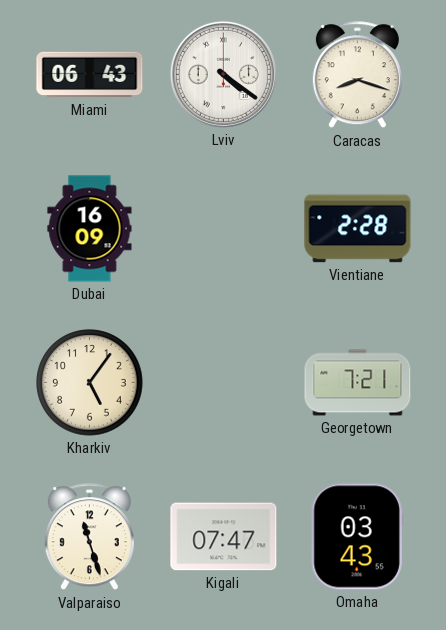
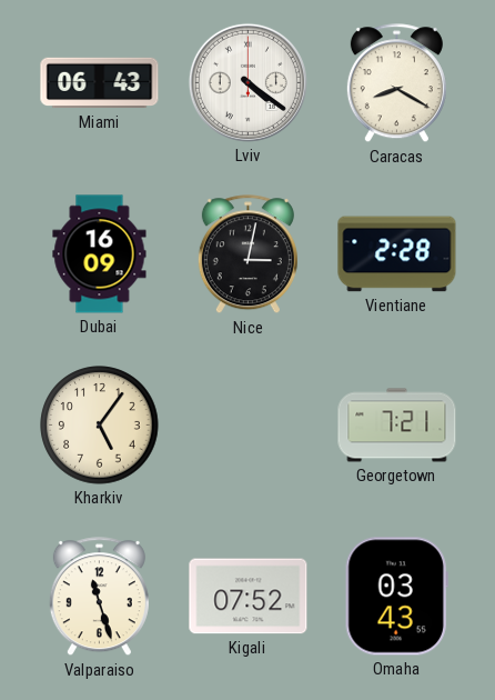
Caracas: 8:18 -> 8:20 (396, 83)
Nice: none -> 3:02 (247, 254)
Kigali: 07:47 -> 07:52 (249, 597)
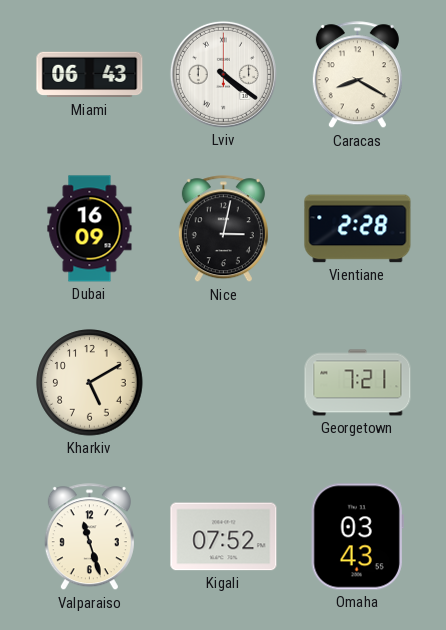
Kharkiv: 5:06 -> 5:10 (90, 383)
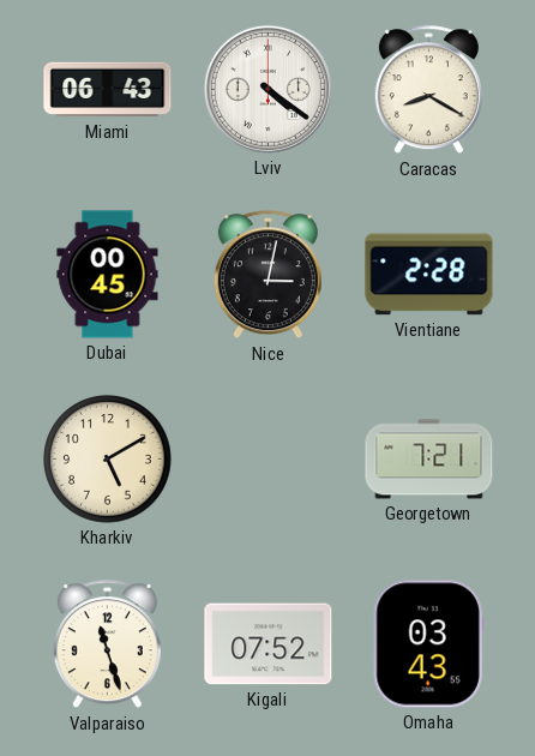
Dubai: 16:09 -> 00:45 (108, 275)
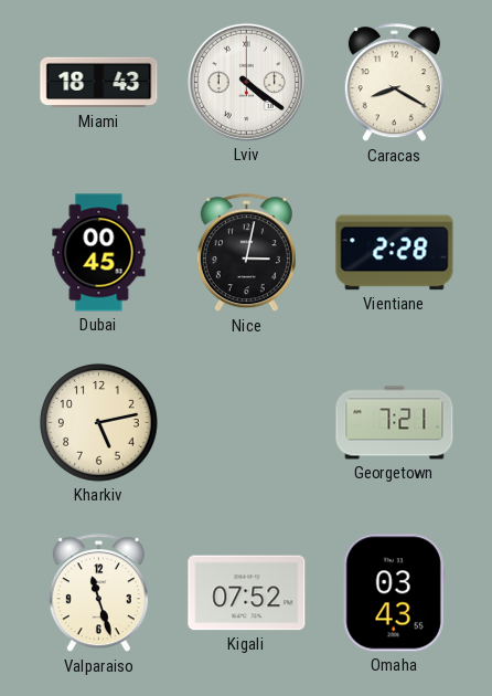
Miami: 06:43 -> 18:43 (99, 83)
Kharkiv: 5:10 -> 5:13 (99, 423)
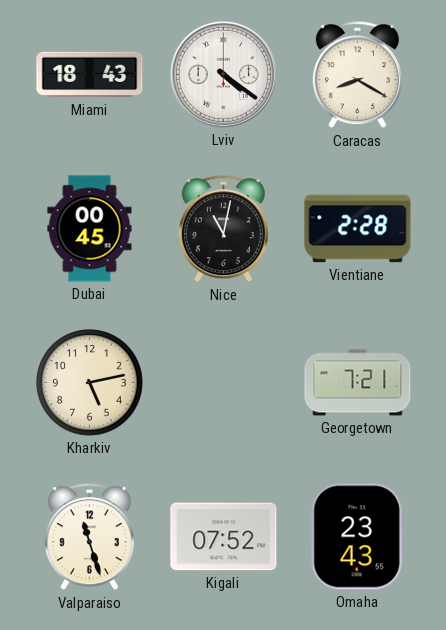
Nice: 3:02 -> 11:02 (223, 229)
Omaha: 03:43 -> 23:43 (357, 537)
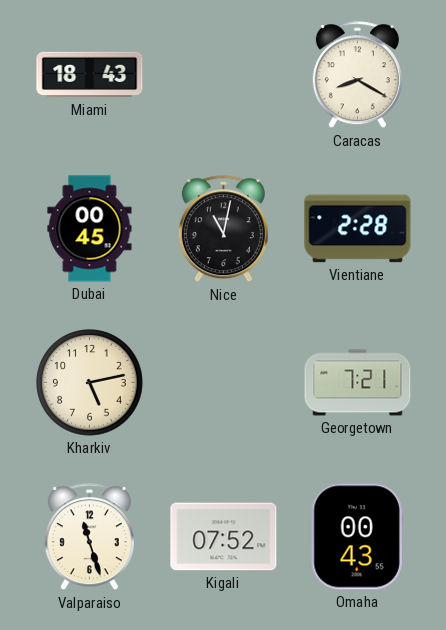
Lviv: 4:21 -> none (223, 74)
Omaha: 23:43 -> 00:43 (357, 537)
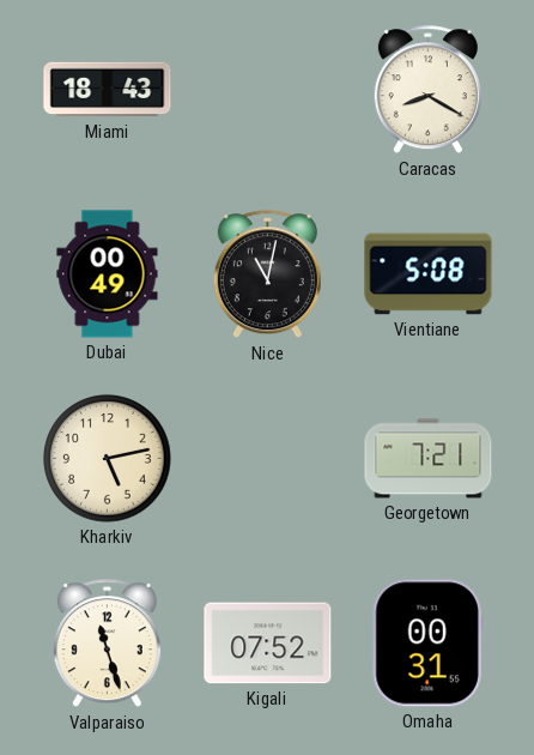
Dubai: 00:45 -> 00:49 (108, 274)
Vientiane: 2:28 -> 5:08 (429, 274)
Omaha: 00:43 -> 00:31 (427, 644)
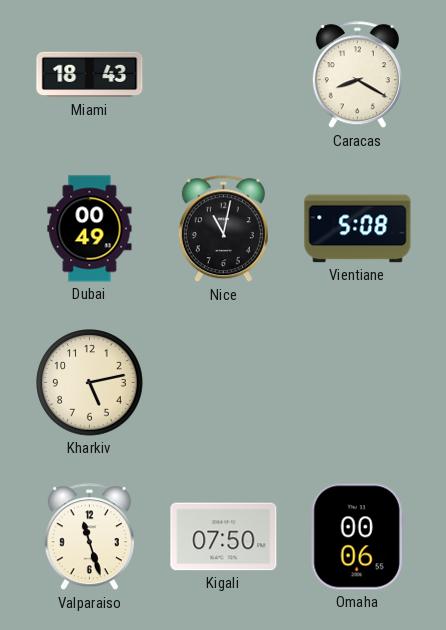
Georgetown: 7:21 -> none (429, 459)
Kigali: 07:52 -> 07:50 (224, 537)
Omaha: 00:31 -> 00:06 (357, 537)
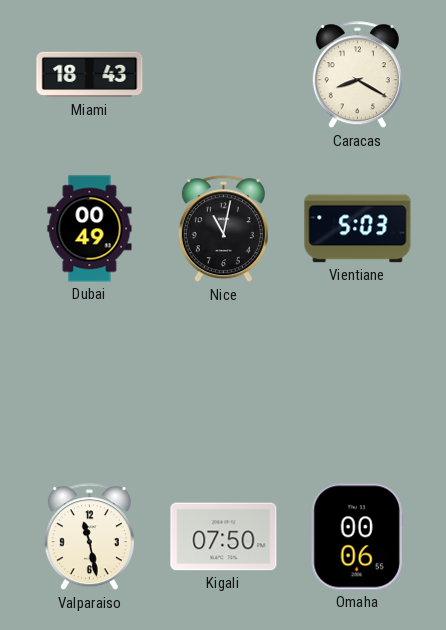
Vientiane: 5:08 -> 5:03 (358, 229)
Kharkiv: 5:13 -> none (90, 383)
Valparaiso: 11:27 -> 11:28 (89, 537)
